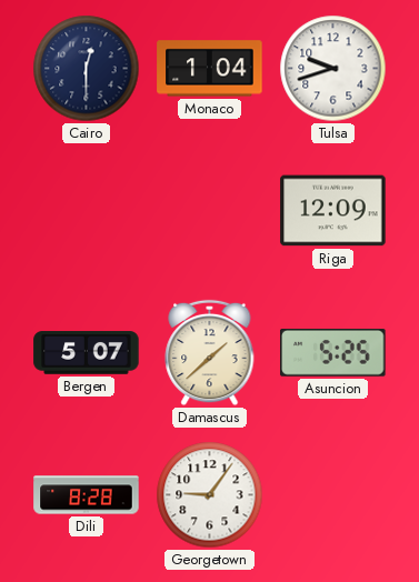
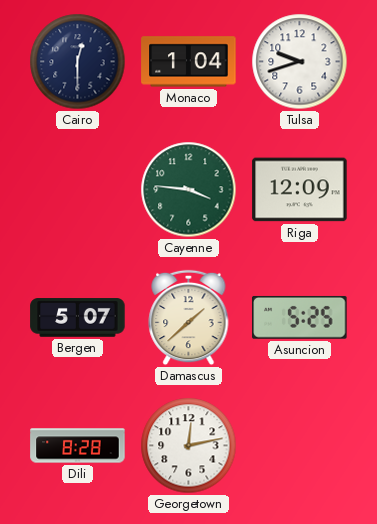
Cayenne: none -> 3:46 (189, 190)
Georgetown: 9:06 -> 12:13 (189, 446)
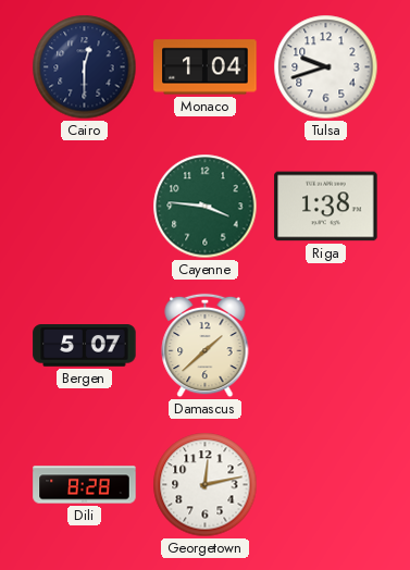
Riga: 12:09 -> 1:38 (326, 207)
Asuncion: 5:25 -> none (300, 317)
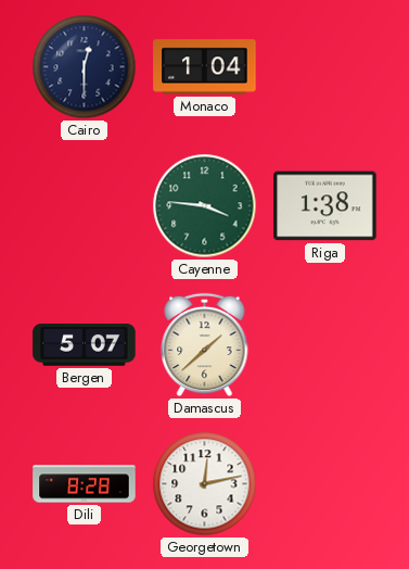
Tulsa: 9:42 -> none (326, 67)
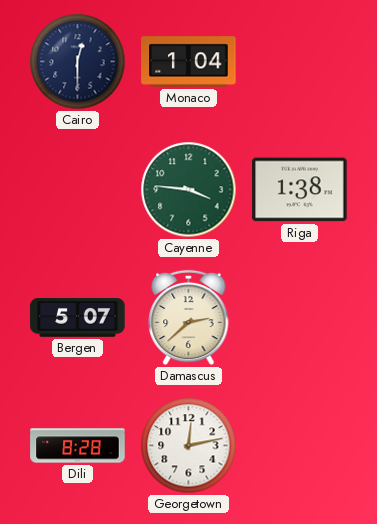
Damascus: 1:38 -> 2:38 (189, 318)
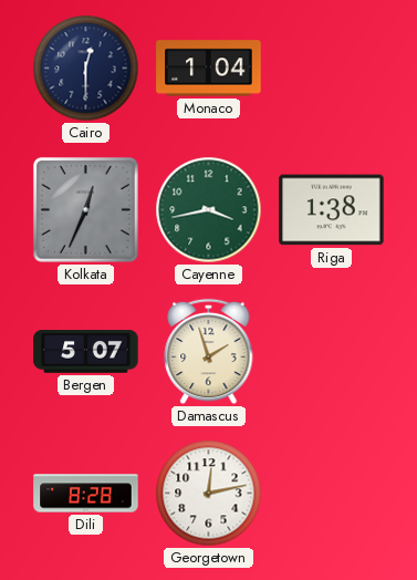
Kolkata: none -> 12:34 (85, 209)
Cayenne: 3:46 -> 3:43 (209, 210)
Damascus: 2:38 -> 1:57 (209, 352)
